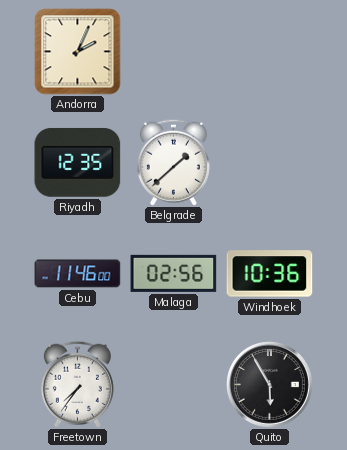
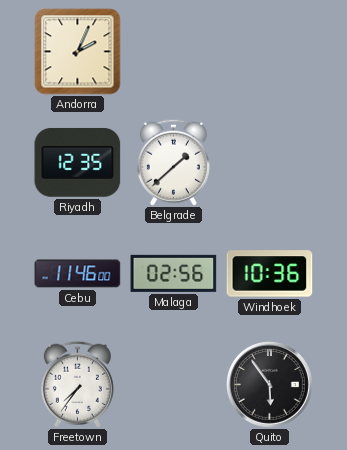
Quito: 5:55 -> 5:54 (269, 384)
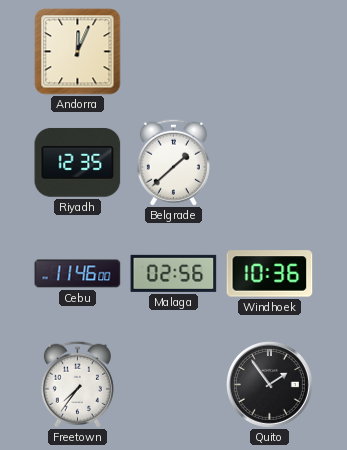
Andorra: 2:04 -> 12:04 (78, 52)
Quito: 5:54 -> 1:54 (269, 384)
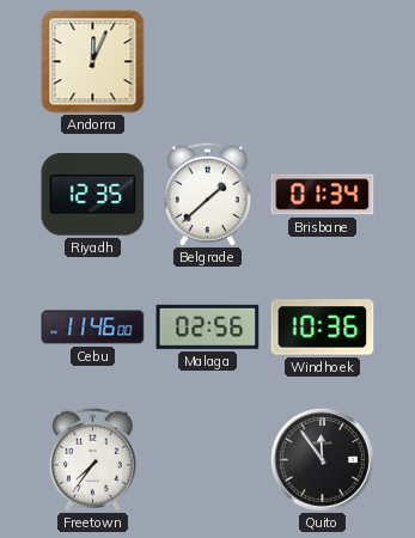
Brisbane: none -> 01:34 (323, 195)
Quito: 1:54 -> 11:54 (322, 459)
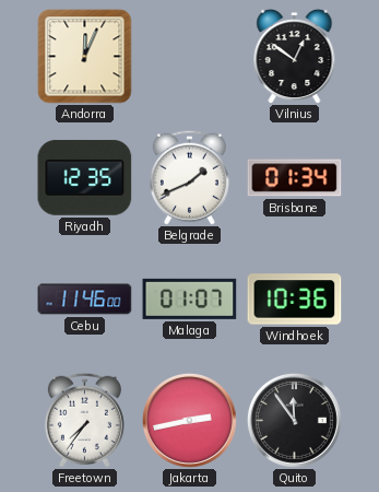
Vilnius: none -> 12:51 (295, 56)
Belgrade: 1:38 -> 1:41 (189, 177)
Malaga: 02:56 -> 01:07 (190, 298)
Jakarta: none -> 2:43 (189, 420)
